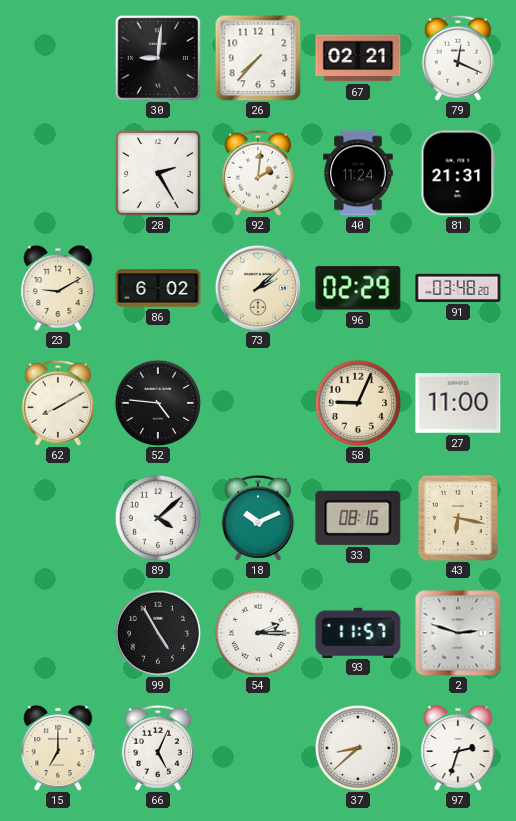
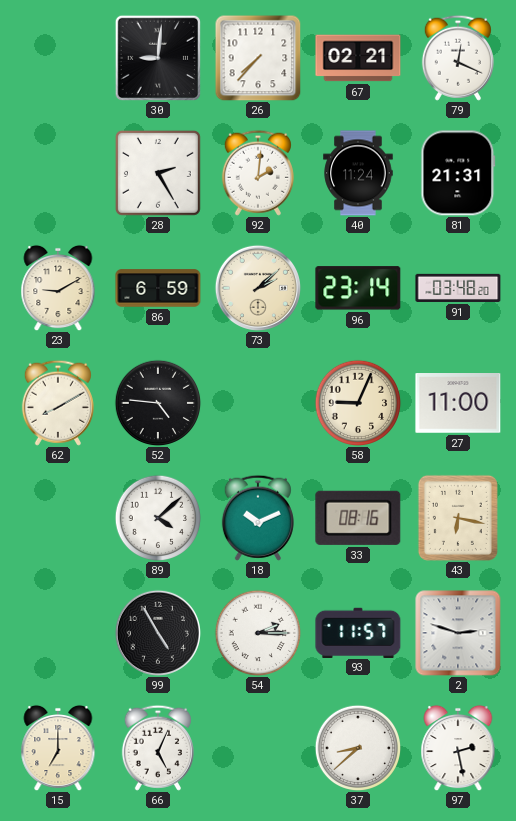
86: 6:02 -> 6:59 (158, 288)
96: 02:29 -> 23:14 (358, 288)
97: 2:33 -> 2:28 (458, 748)
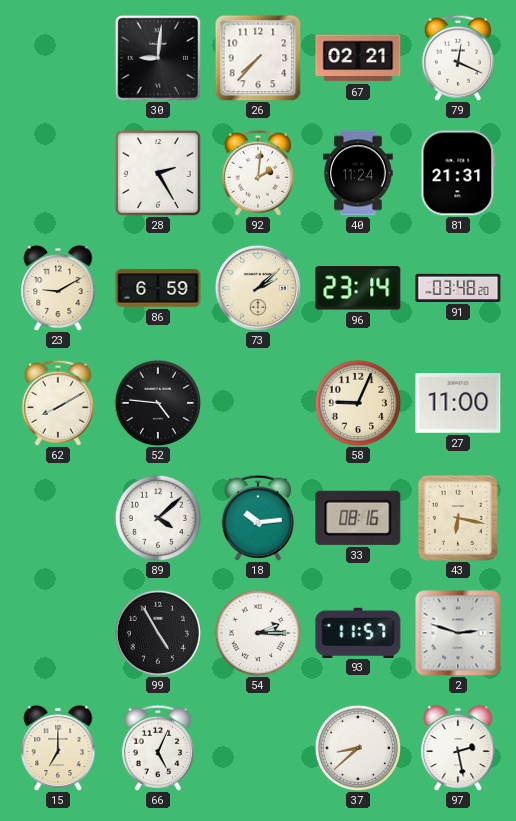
18: 10:11 -> 10:14 (258, 518)
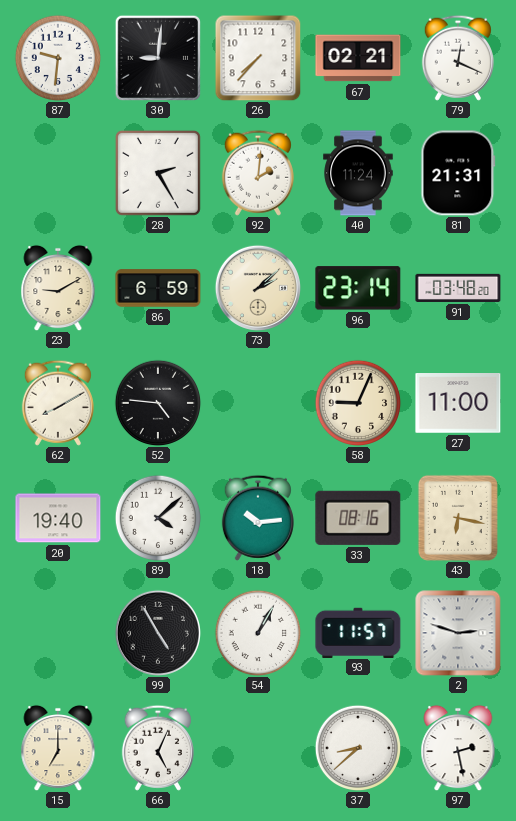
87: none -> 9:31 (58, 58)
20: none -> 19:40 (58, 518)
54: 2:15 -> 1:05 (258, 633)
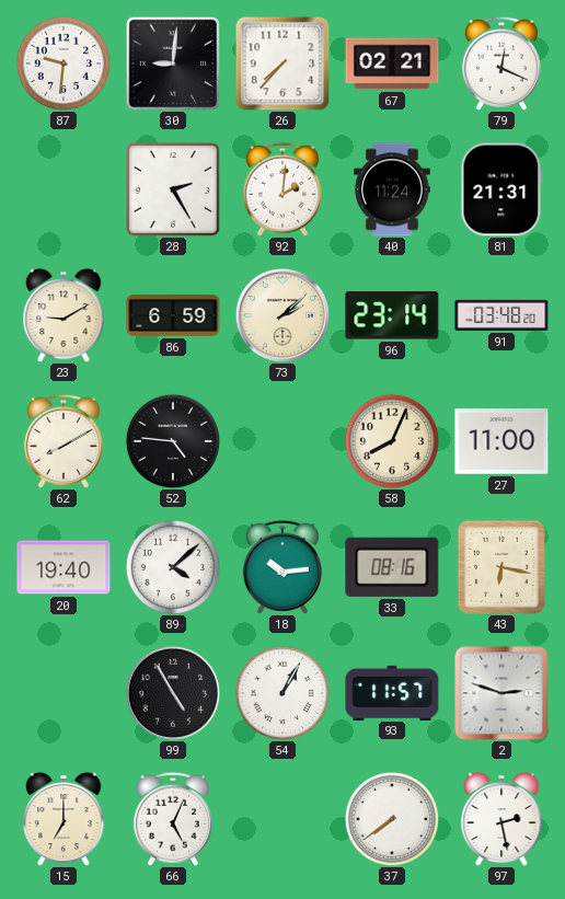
58: 9:04 -> 8:04 (392, 441)
37: 8:38 -> 7:39 (392, 819)
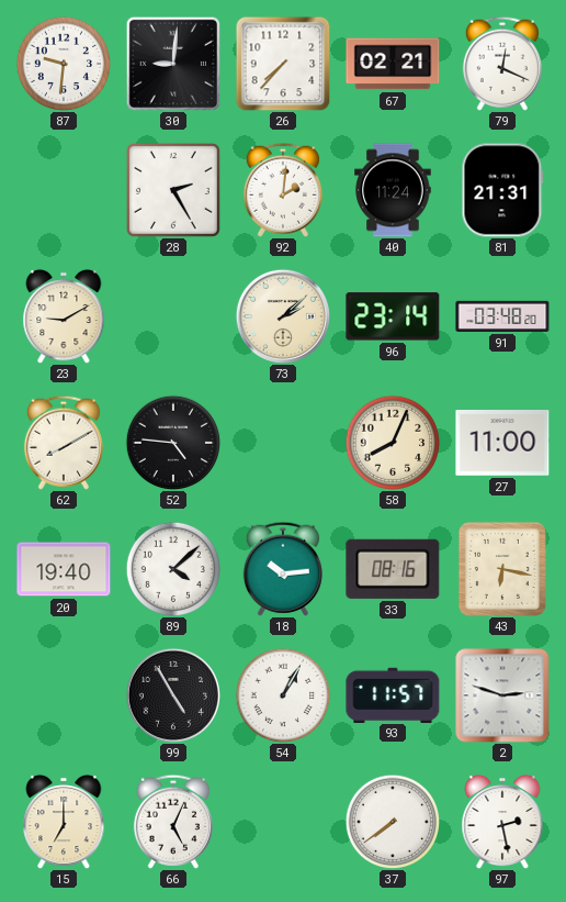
86: 6:59 -> none (173, 315)
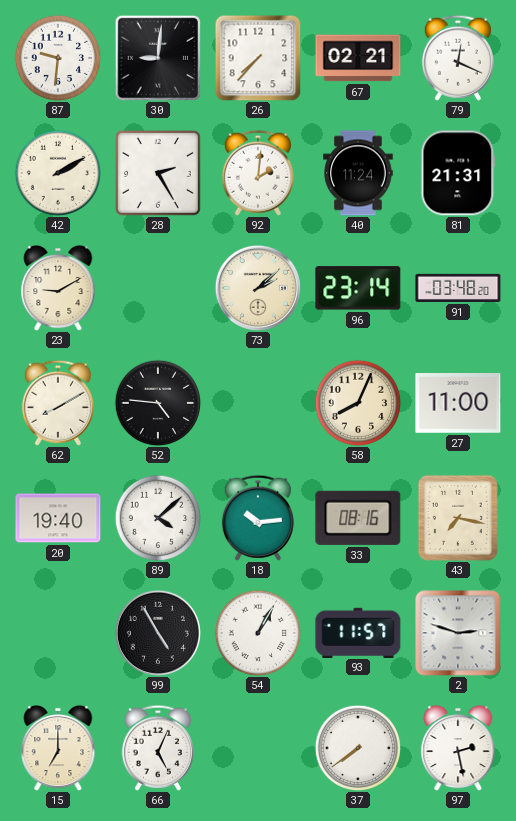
42: none -> 2:10 (58, 173)
43: 6:17 -> 7:17 (458, 518)
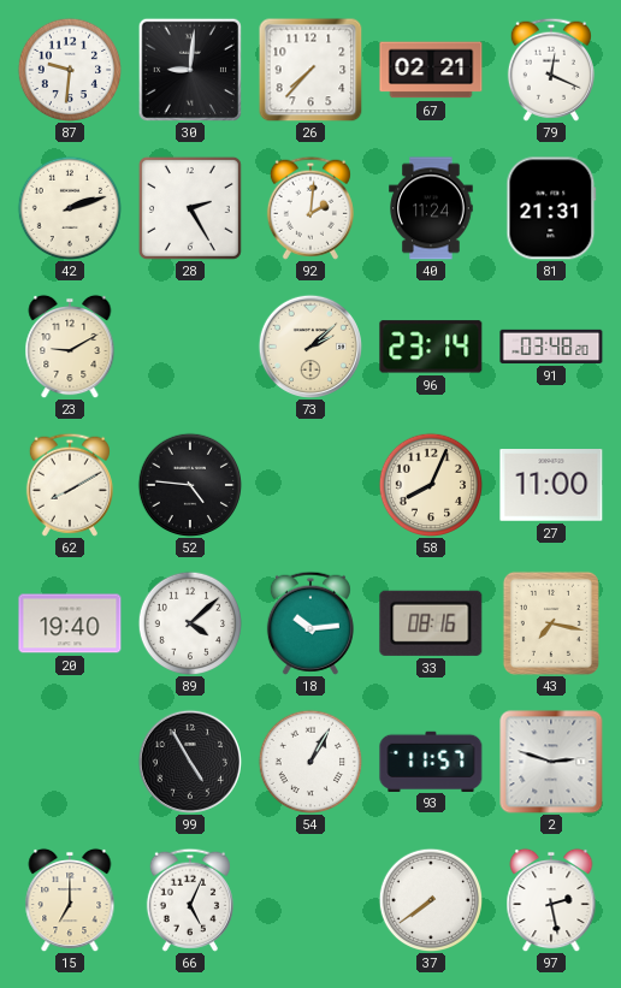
42: 2:10 -> 2:12 (70, 208)
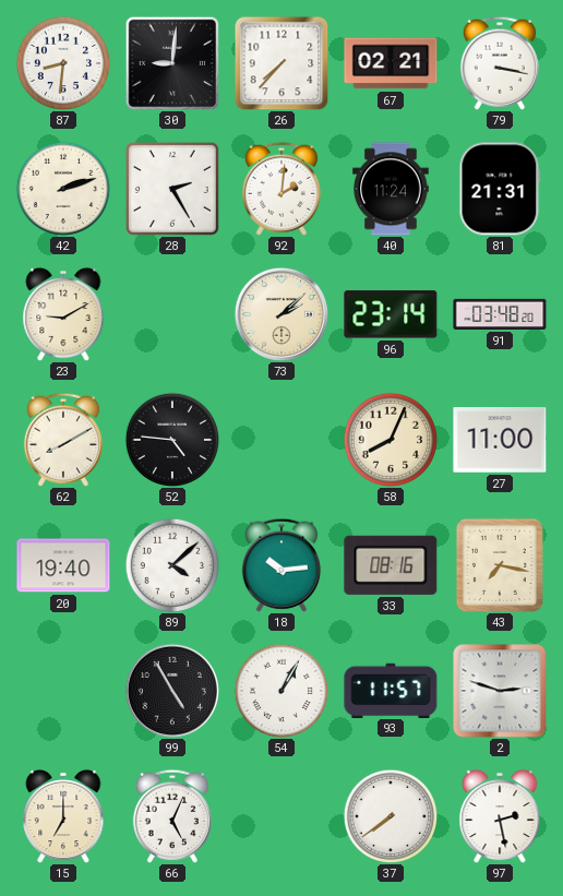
87: 9:31 -> 8:31 (63, 63)
79: 12:19 -> 3:17 (500, 63)
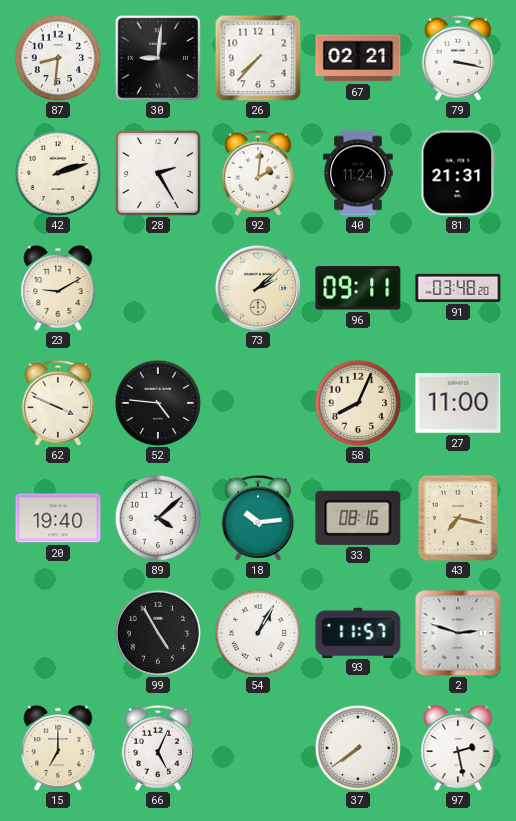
96: 23:14 -> 09:11 (358, 288)
62: 8:10 -> 3:49 (58, 403)
